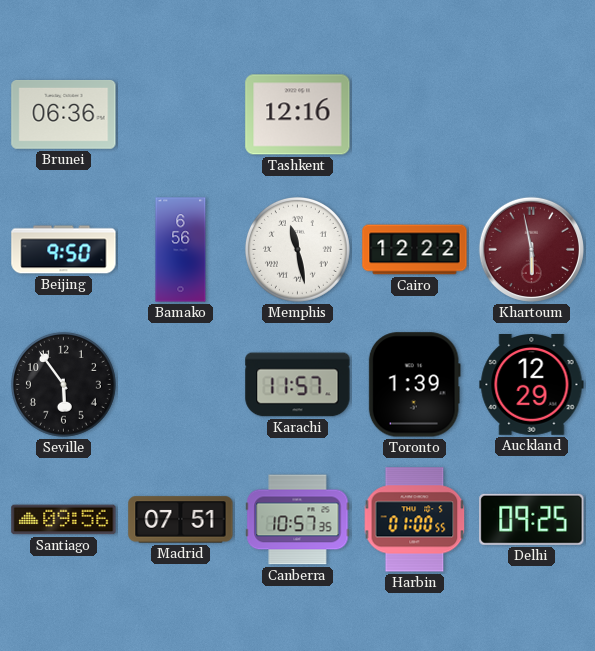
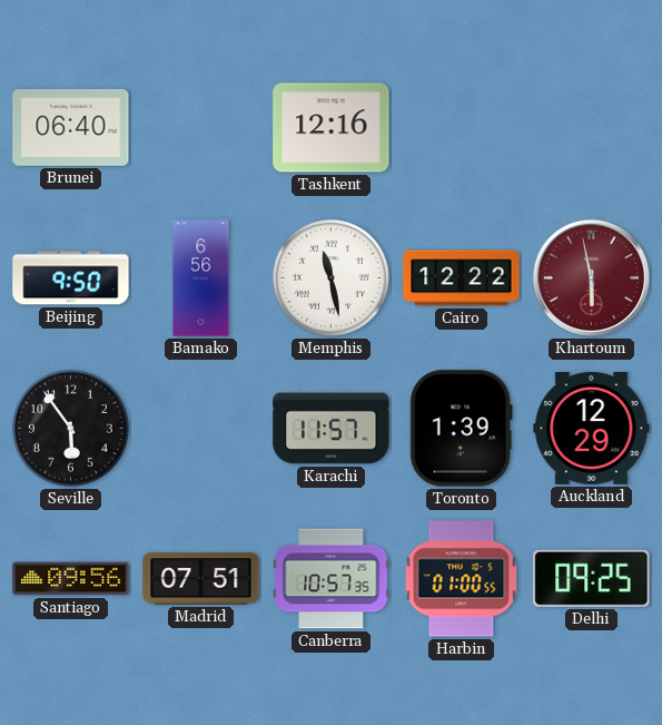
Brunei: 06:36 -> 06:40 (71, 127)
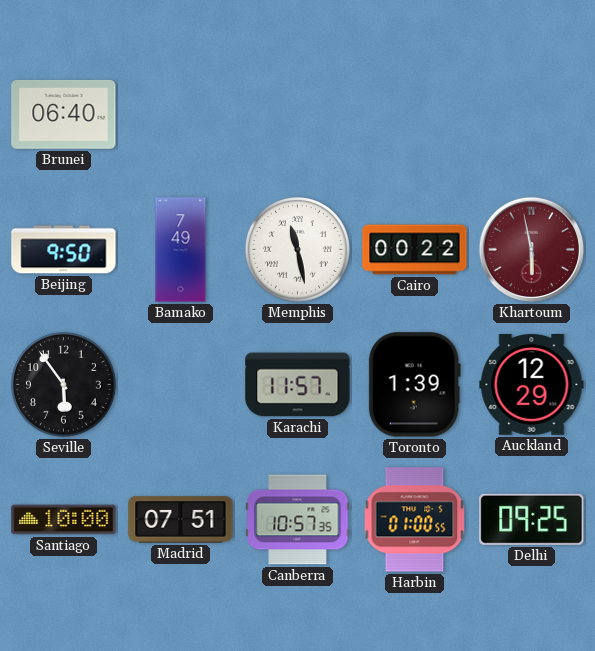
Tashkent: 12:16 -> none (332, 128)
Bamako: 6:56 -> 7:49 (181, 250)
Cairo: 12:22 -> 00:22 (415, 250)
Santiago: 09:56 -> 10:00 (64, 520)
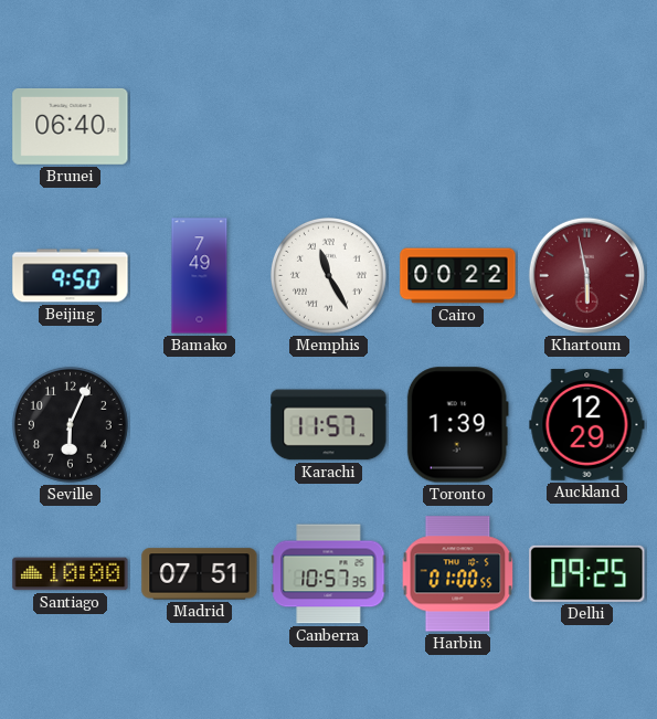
Memphis: 11:28 -> 11:25 (328, 275)
Seville: 5:54 -> 6:04 (70, 424)
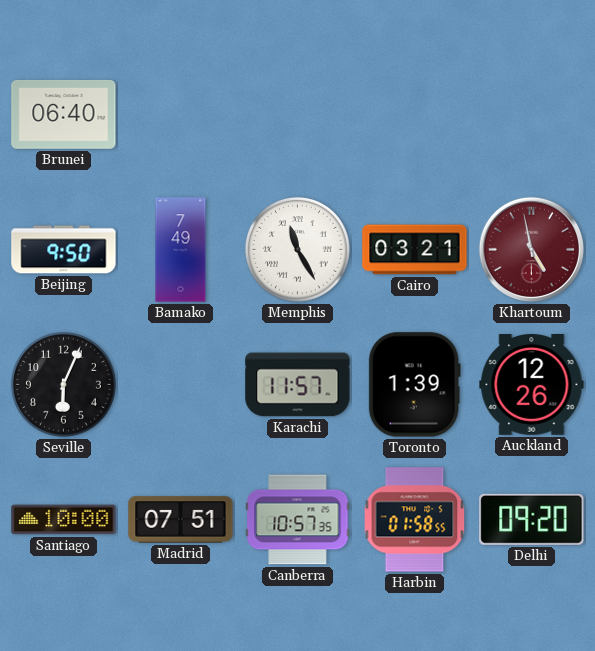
Cairo: 00:22 -> 03:21 (415, 250)
Khartoum: 5:58 -> 4:58 (531, 249)
Auckland: 12:29 -> 12:26 (532, 385)
Harbin: 01:00 -> 01:58 (415, 520)
Delhi: 09:25 -> 09:20 (532, 519)
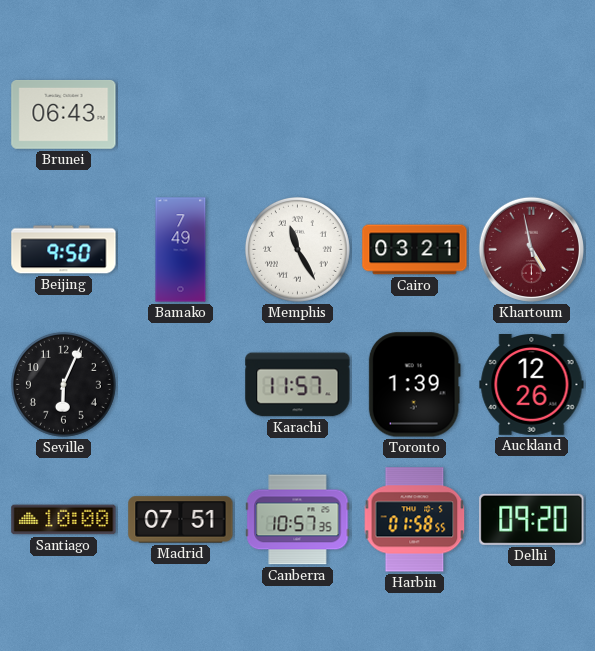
Brunei: 06:40 -> 06:43 (64, 114)
